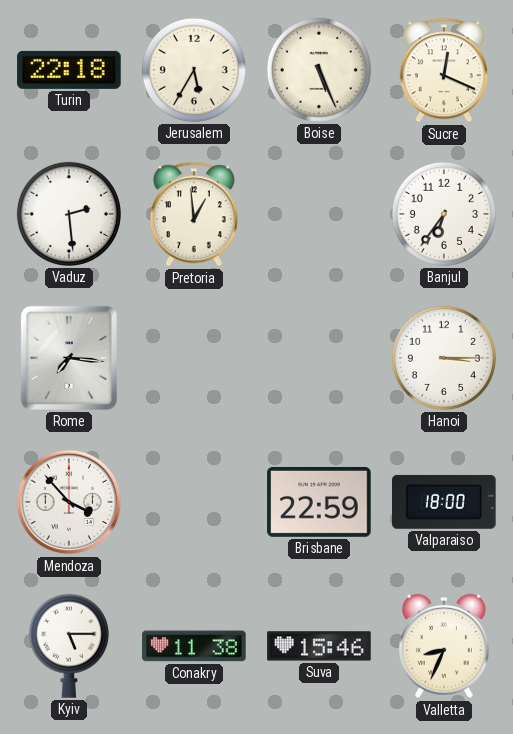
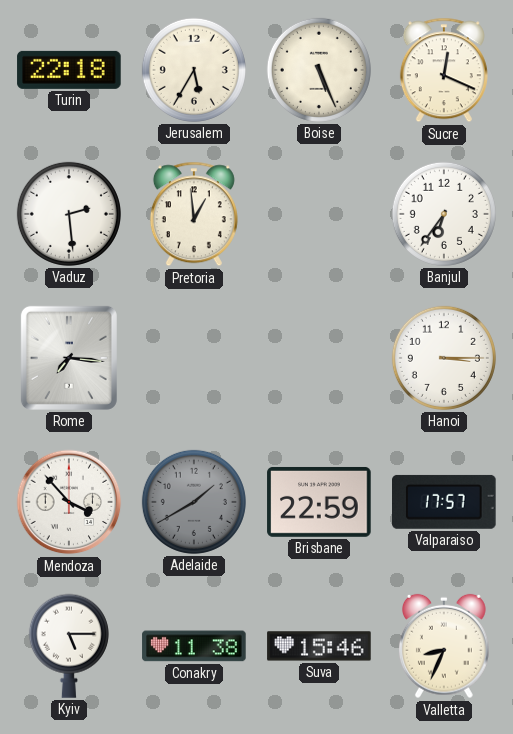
Adelaide: none -> 1:40 (194, 502)
Valparaiso: 18:00 -> 17:57 (444, 502)
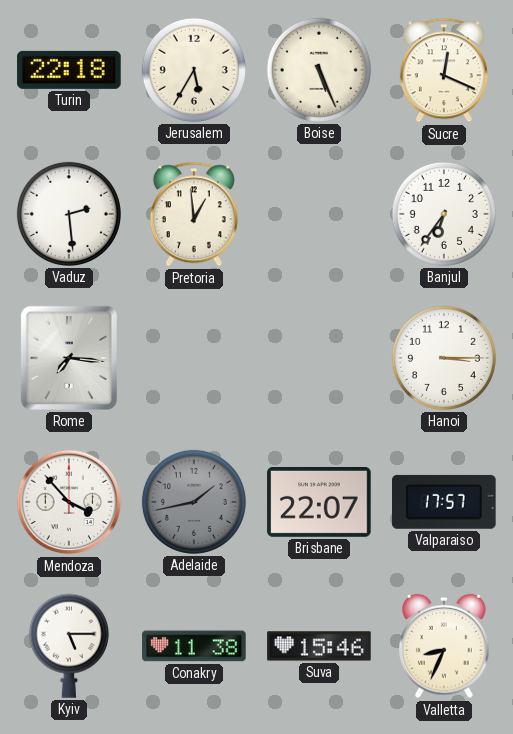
Adelaide: 1:40 -> 1:43 (194, 502)
Brisbane: 22:59 -> 22:07 (319, 502)
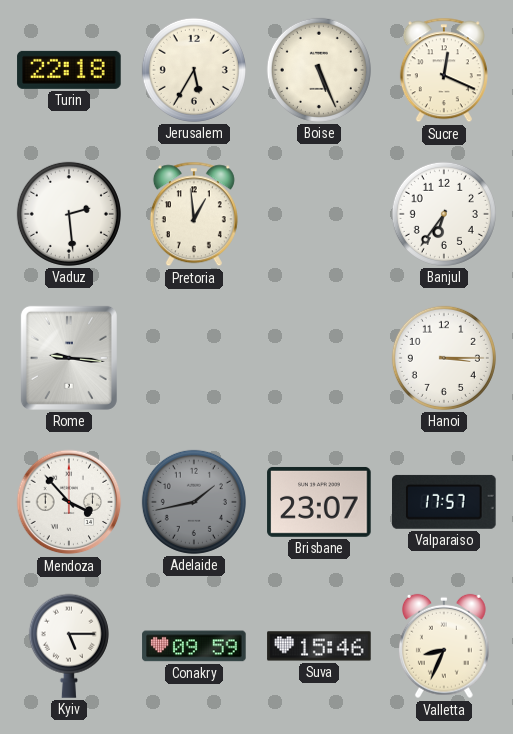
Rome: 7:16 -> 9:16 (69, 358)
Brisbane: 22:07 -> 23:07 (319, 502)
Conakry: 11:38 -> 09:59 (194, 646)
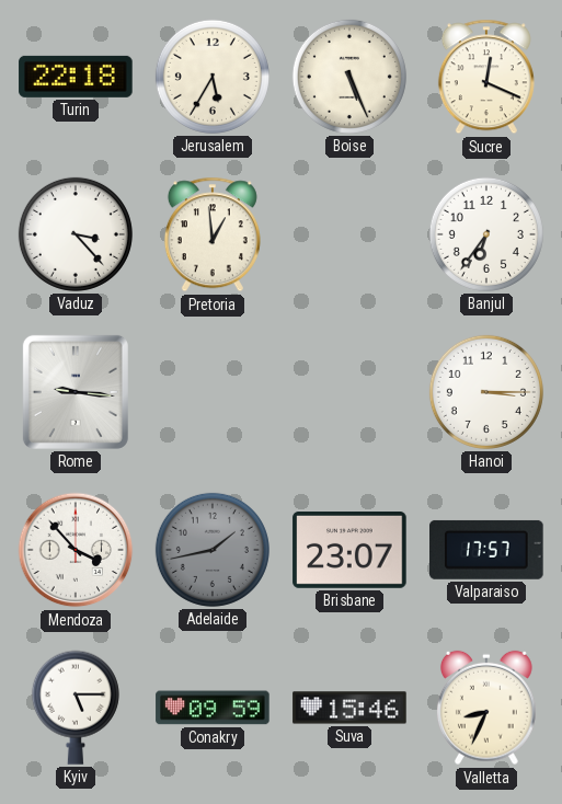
Vaduz: 2:29 -> 3:23 (76, 234)
